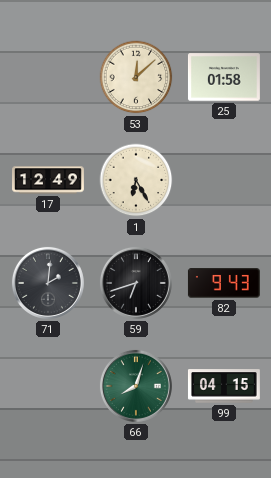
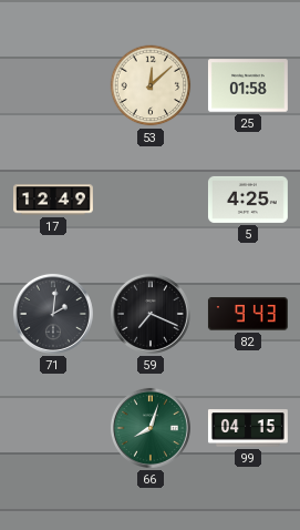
1: 6:25 -> none (136, 180)
5: none -> 4:25 (248, 200)
59: 6:42 -> 7:19 (151, 314)
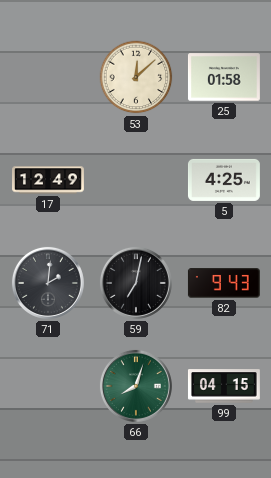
59: 7:19 -> 7:02 (136, 283)
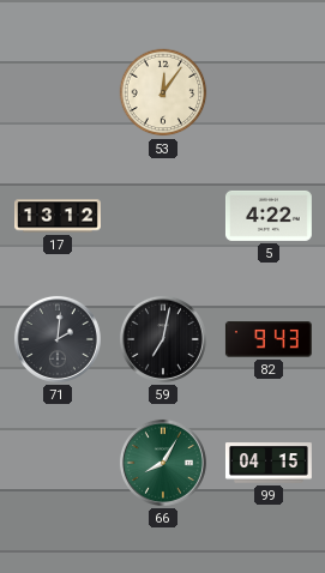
53: 12:08 -> 12:06 (163, 92)
25: 01:58 -> none (224, 77)
17: 12:49 -> 13:12 (59, 216)
5: 4:25 -> 4:22 (269, 216)
66: 8:03 -> 8:05 (163, 463)
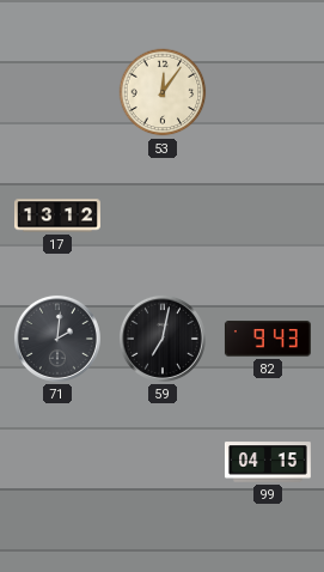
5: 4:22 -> none (269, 216)
66: 8:05 -> none (163, 463)
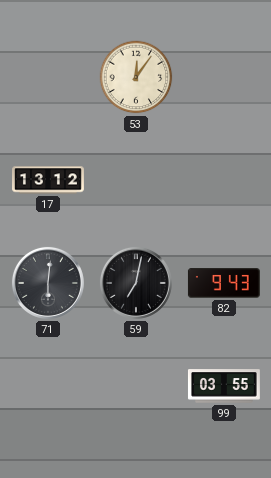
71: 2:01 -> 6:01 (48, 283)
99: 04:15 -> 03:55 (224, 386)
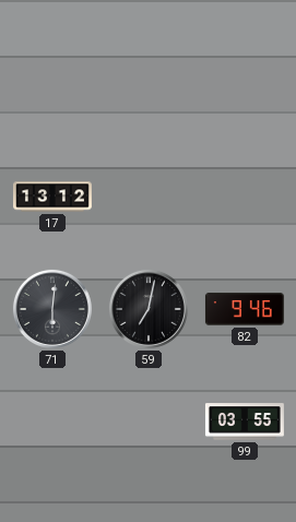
53: 12:06 -> none (136, 77)
82: 9:43 -> 9:46 (245, 309)
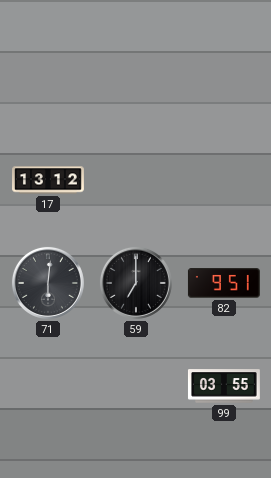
59: 7:02 -> 7:00 (136, 283)
82: 9:46 -> 9:51 (224, 283)
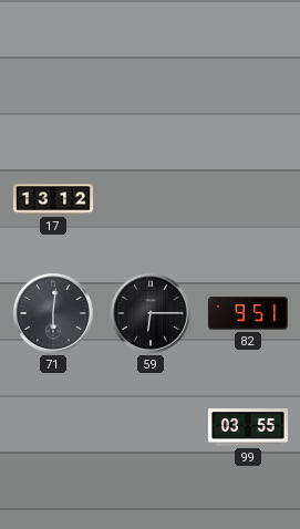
59: 7:00 -> 6:15 (151, 313)
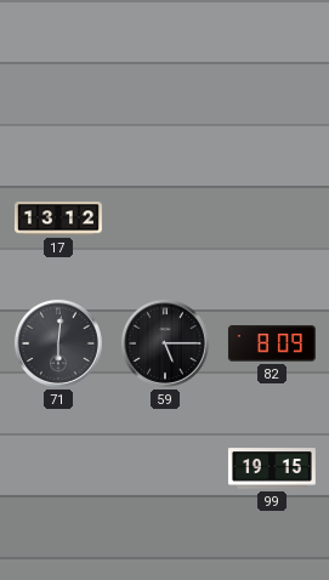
59: 6:15 -> 5:15 (165, 343)
82: 9:51 -> 8:09 (272, 343)
99: 03:55 -> 19:15 (272, 468)
